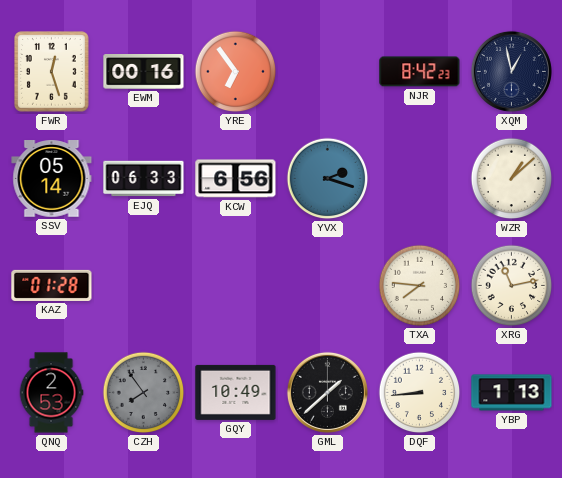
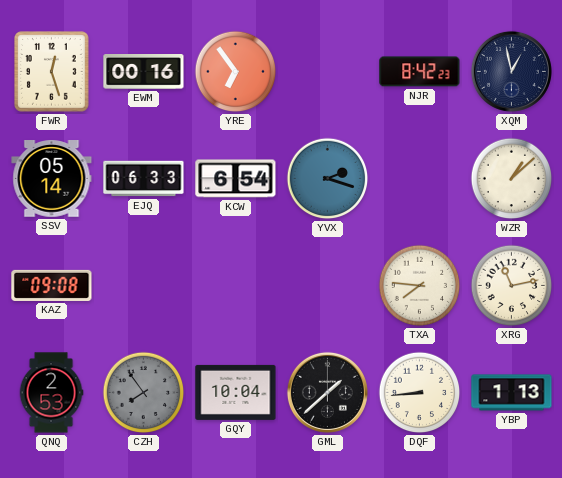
KCW: 6:56 -> 6:54 (236, 179)
KAZ: 01:28 -> 09:08 (52, 285)
GQY: 10:49 -> 10:04 (236, 392)
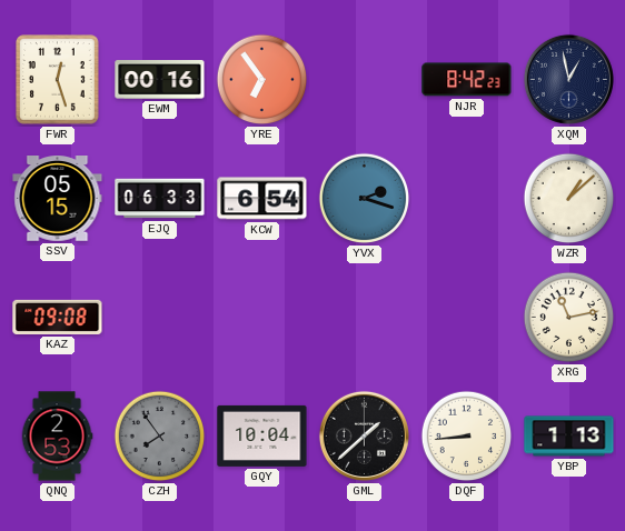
SSV: 05:14 -> 05:15 (58, 199)
TXA: 7:46 -> none (420, 286)
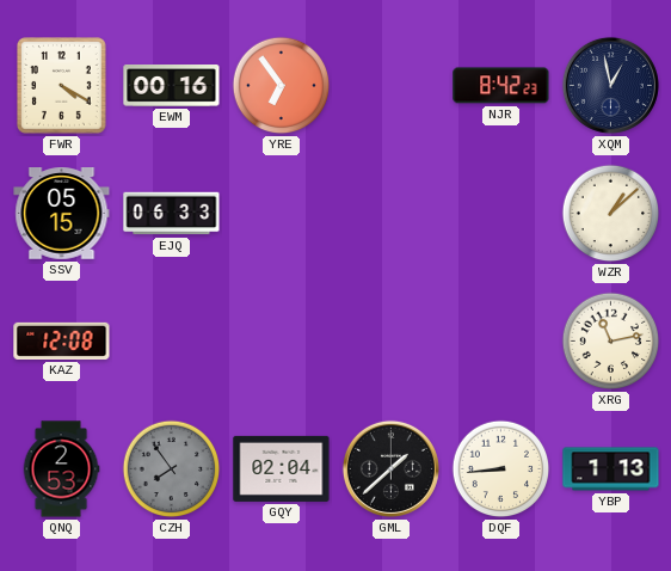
FWR: 12:27 -> 4:20 (62, 86)
KCW: 6:54 -> none (262, 199)
YVX: 2:18 -> none (365, 199)
KAZ: 09:08 -> 12:08 (62, 340)
GQY: 10:04 -> 02:04 (282, 468)
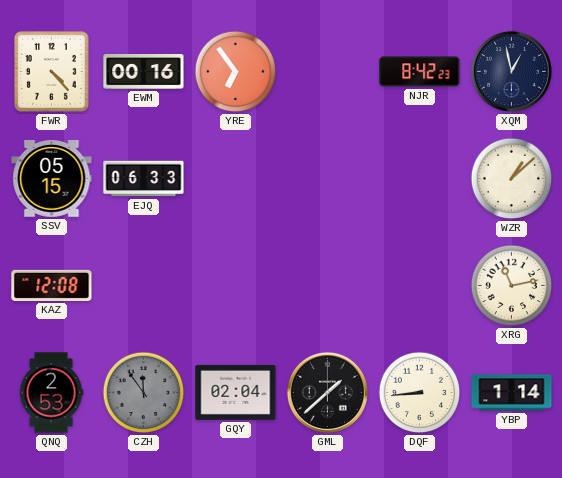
FWR: 4:20 -> 4:23 (52, 72)
CZH: 7:54 -> 11:54 (144, 393)
YBP: 1:13 -> 1:14 (512, 393)
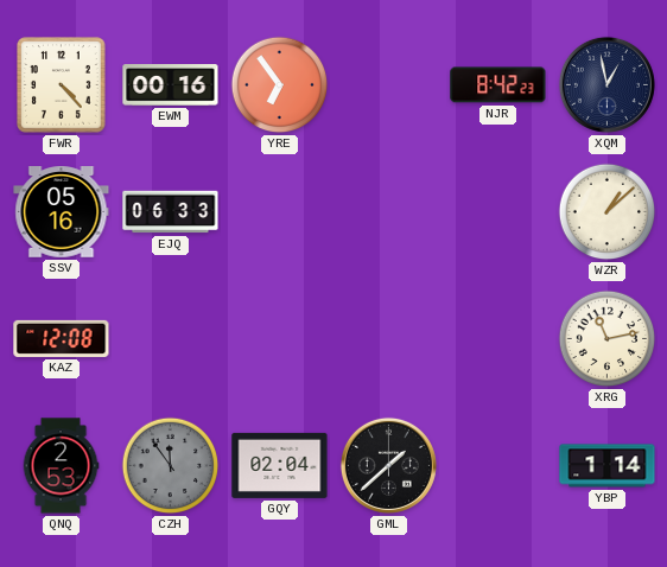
SSV: 05:15 -> 05:16 (62, 212)
DQF: 8:44 -> none (420, 393)
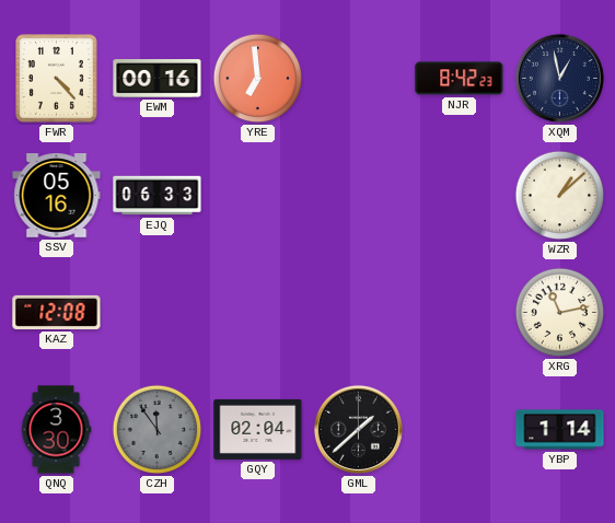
YRE: 6:54 -> 6:59 (258, 79)
QNQ: 2:53 -> 3:30 (56, 430)
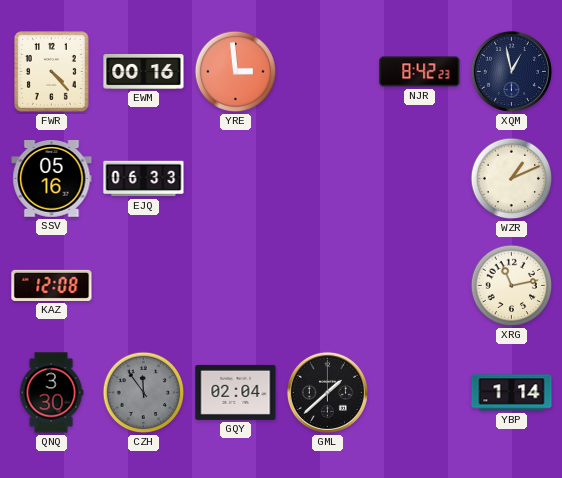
YRE: 6:59 -> 2:59 (236, 72)
WZR: 1:08 -> 1:11 (512, 179)
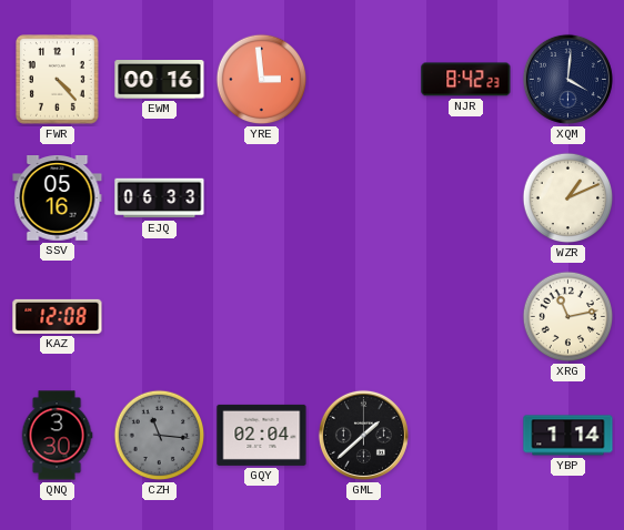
XQM: 12:58 -> 4:01 (567, 79)
CZH: 11:54 -> 11:16 (160, 436)
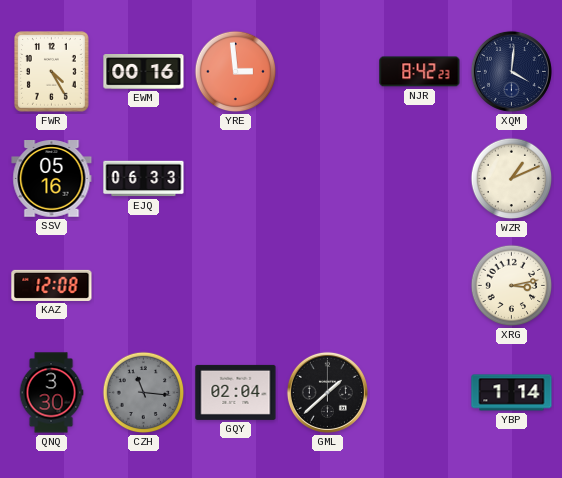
FWR: 4:23 -> 4:25 (52, 72)
XRG: 11:13 -> 3:13 (512, 286)
